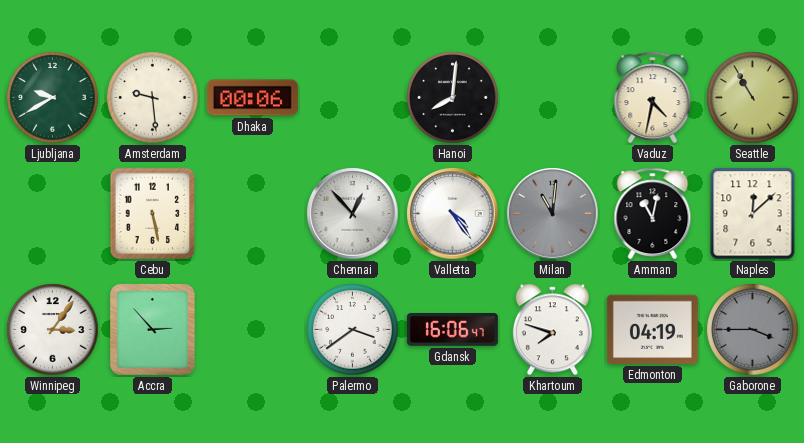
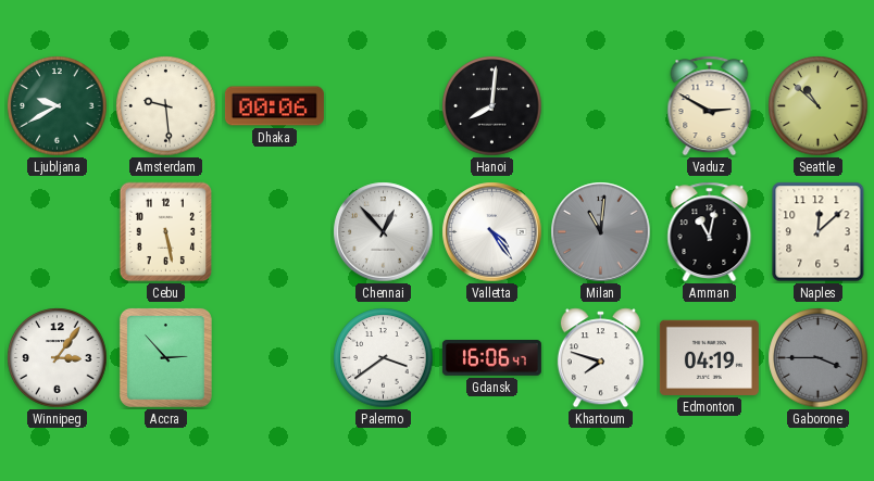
Vaduz: 4:32 -> 2:50 (710, 106)
Seattle: 10:55 -> 10:52 (819, 106)
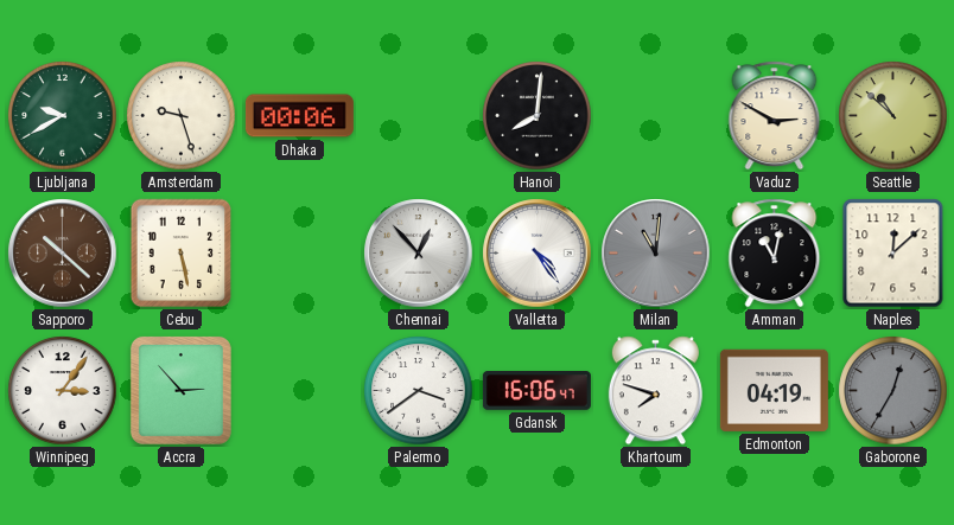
Amsterdam: 9:29 -> 9:27 (182, 116)
Sapporo: none -> 10:22 (63, 254)
Gaborone: 3:45 -> 12:35 (893, 391)
